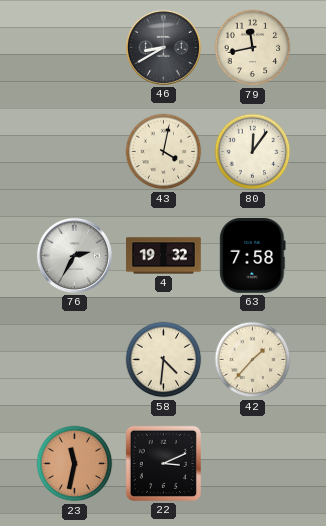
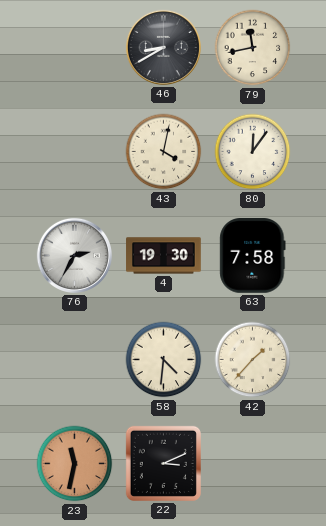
4: 19:32 -> 19:30 (164, 256)
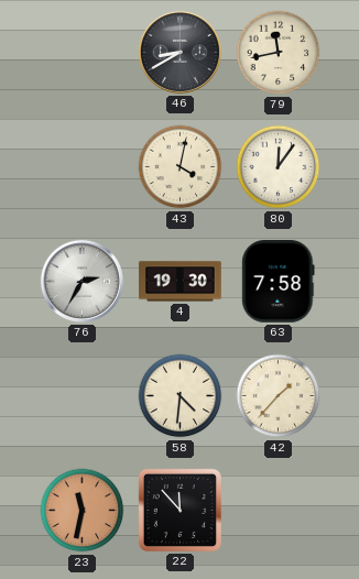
22: 3:11 -> 11:53 (179, 510)
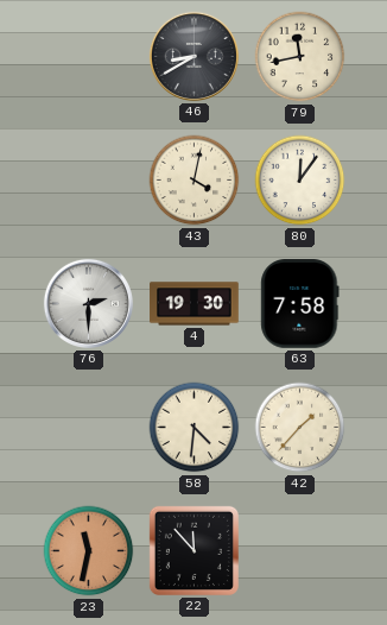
76: 2:35 -> 2:30 (88, 303)
